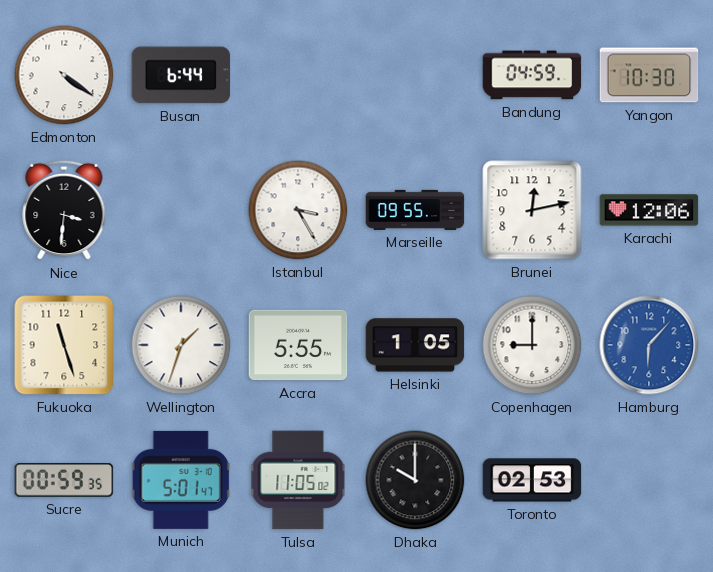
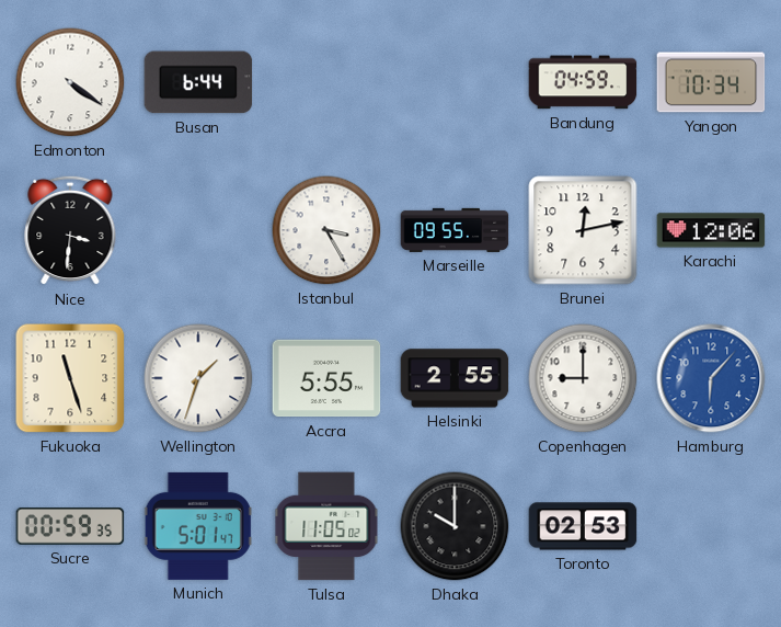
Yangon: 10:30 -> 10:34 (711, 82)
Helsinki: 1:05 -> 2:55 (455, 378)
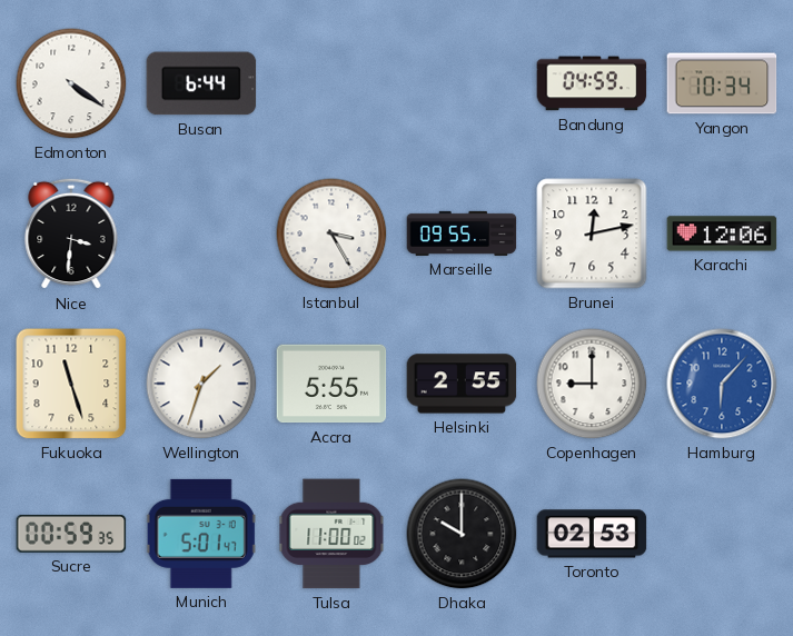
Tulsa: 11:05 -> 11:00 (331, 534)
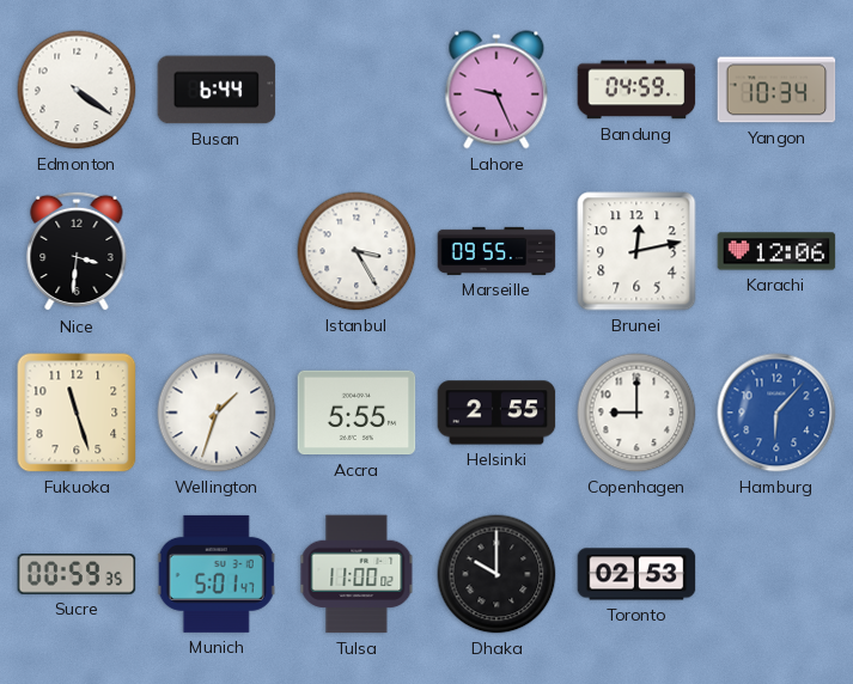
Lahore: none -> 9:26 (496, 90)
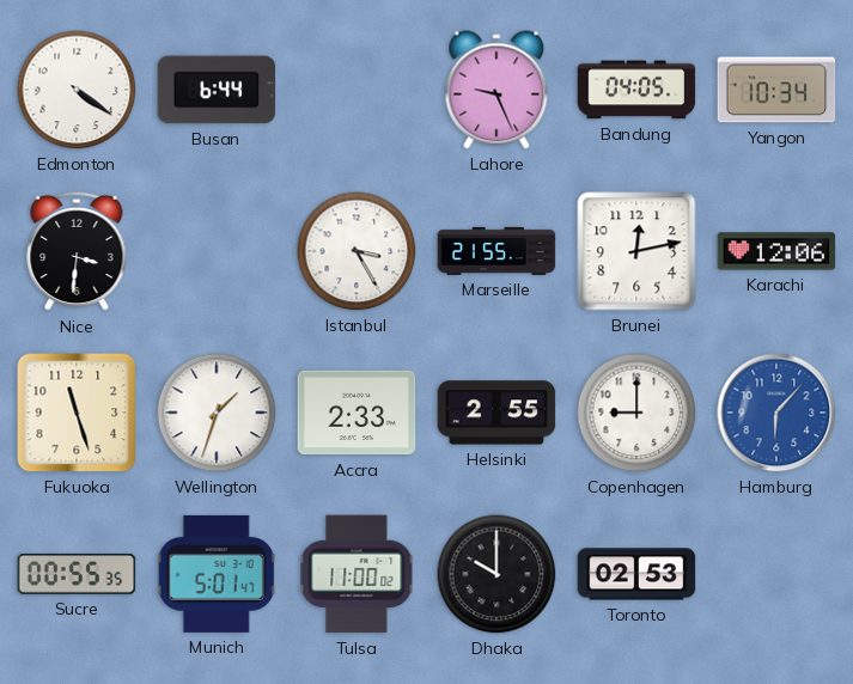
Bandung: 04:59 -> 04:05 (636, 90)
Marseille: 09:55 -> 21:55 (496, 251)
Accra: 5:55 -> 2:33 (357, 413)
Sucre: 00:59 -> 00:55 (77, 574)
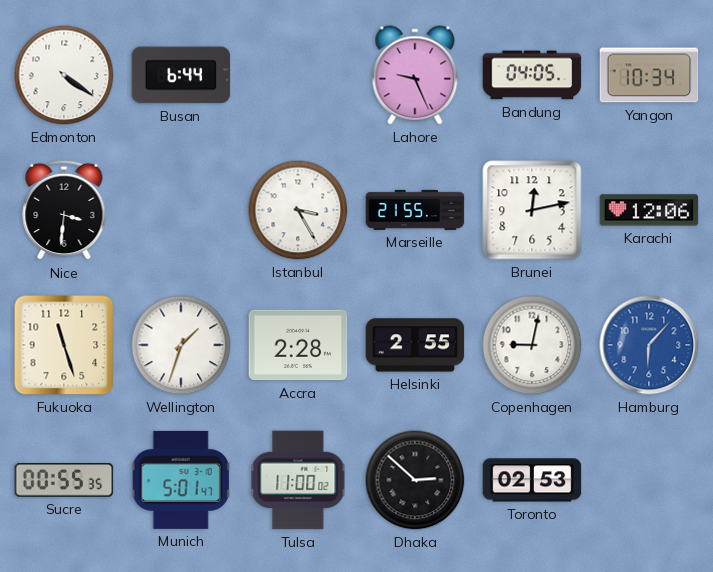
Accra: 2:33 -> 2:28 (298, 345)
Copenhagen: 9:00 -> 9:02 (532, 345)
Dhaka: 10:00 -> 2:52 (415, 480)
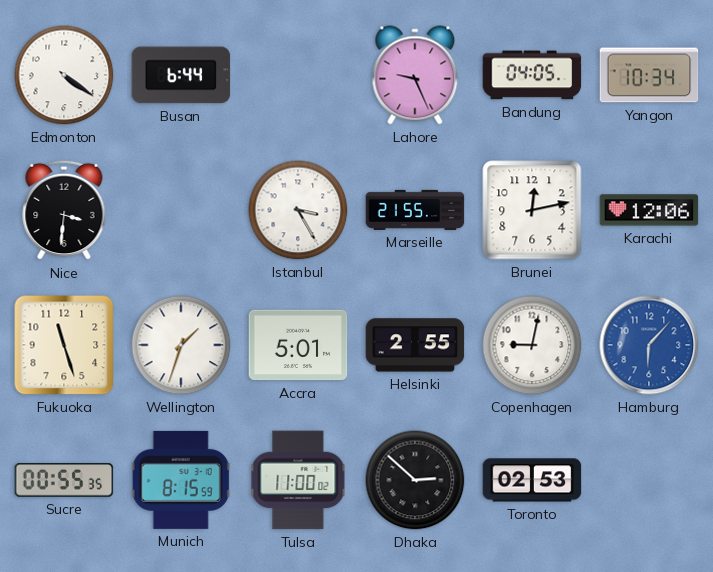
Accra: 2:28 -> 5:01 (298, 345)
Munich: 5:01 -> 8:15 (181, 480)
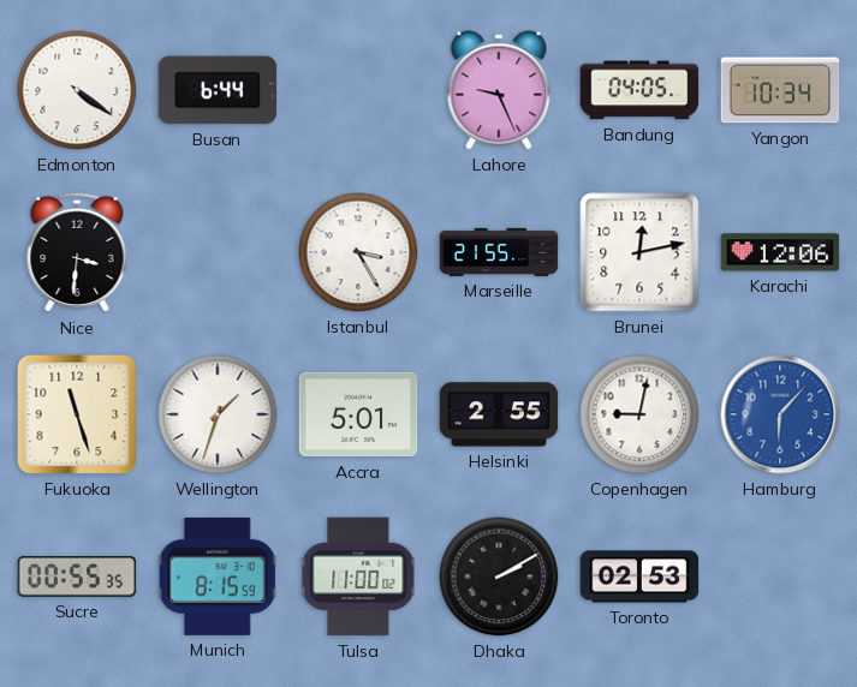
Dhaka: 2:52 -> 2:10 (499, 577)
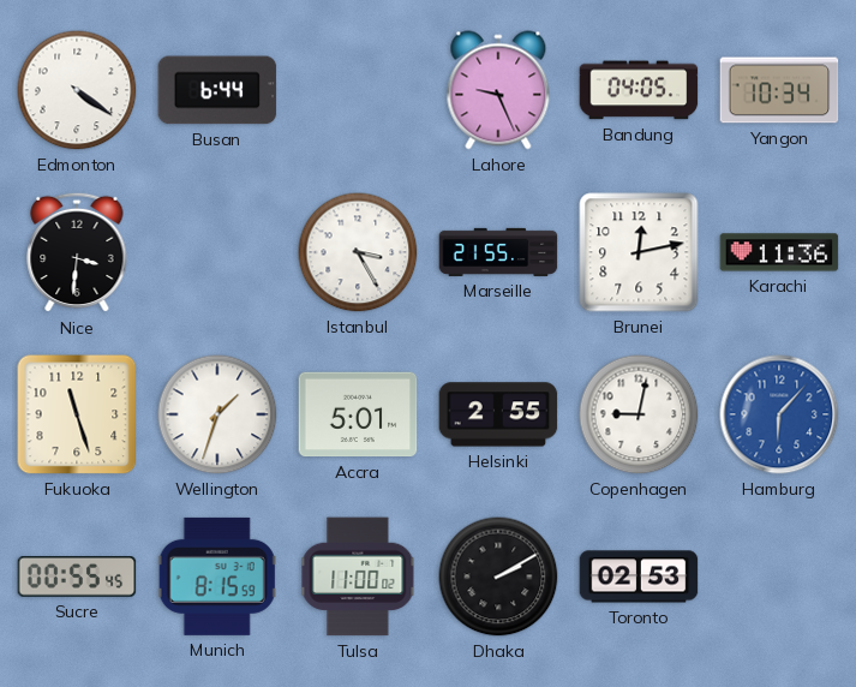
Karachi: 12:06 -> 11:36 (779, 252)
Sucre: 00:55:35 -> 00:55:45 (77, 577)
